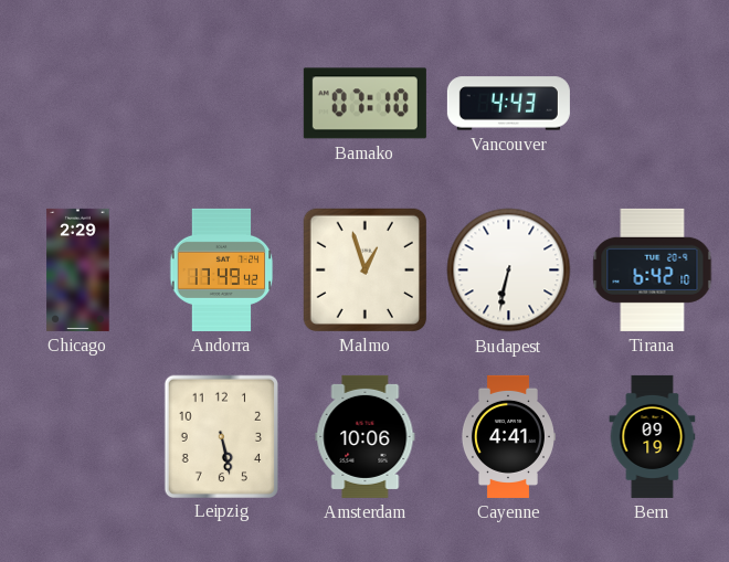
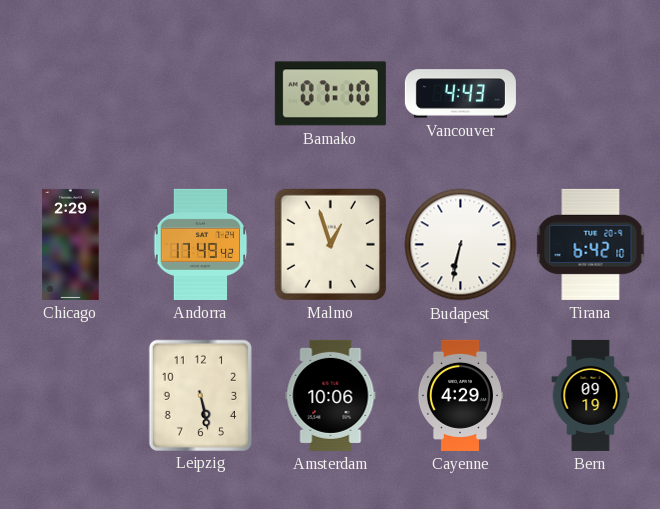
Cayenne: 4:41 -> 4:29 (460, 395)
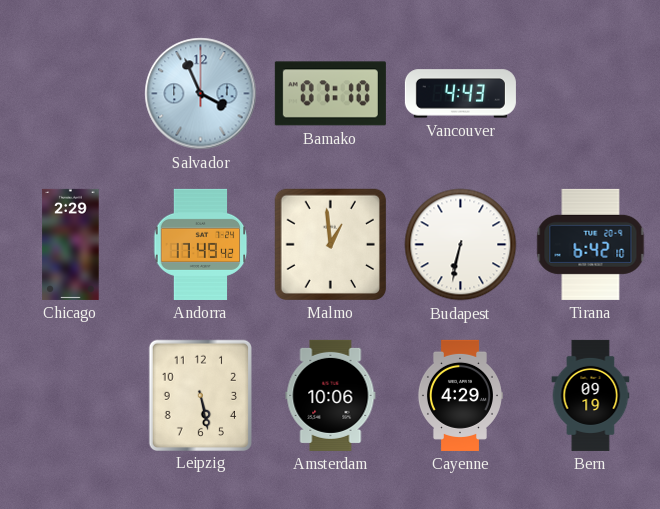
Salvador: none -> 3:56 (201, 94)
Malmo: 12:57 -> 12:59 (330, 244)
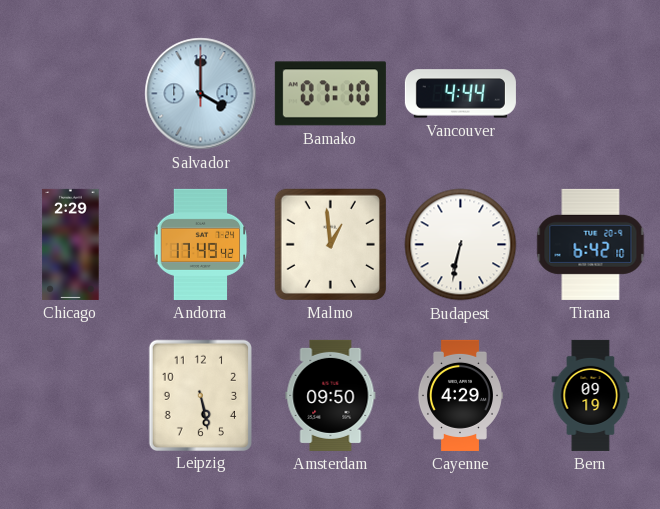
Salvador: 3:56 -> 4:00 (201, 94)
Vancouver: 4:43 -> 4:44 (460, 94)
Amsterdam: 10:06 -> 09:50 (331, 395)
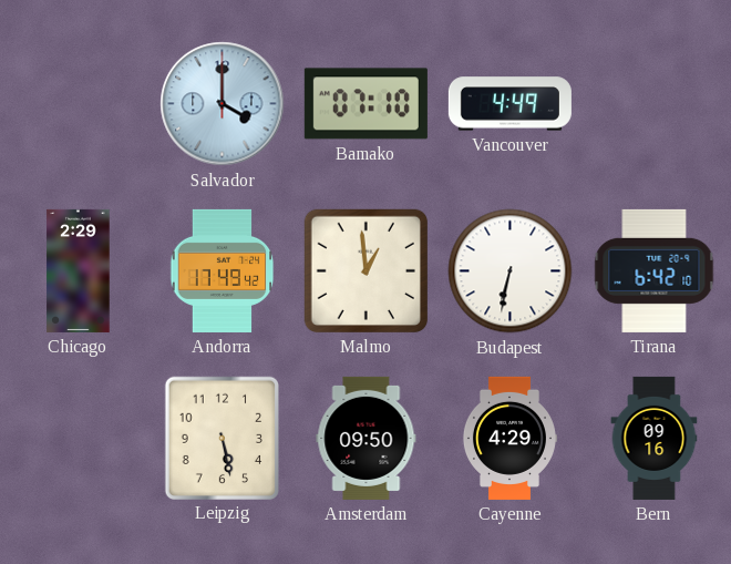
Vancouver: 4:44 -> 4:49 (509, 104)
Bern: 09:19 -> 09:16 (655, 438)
